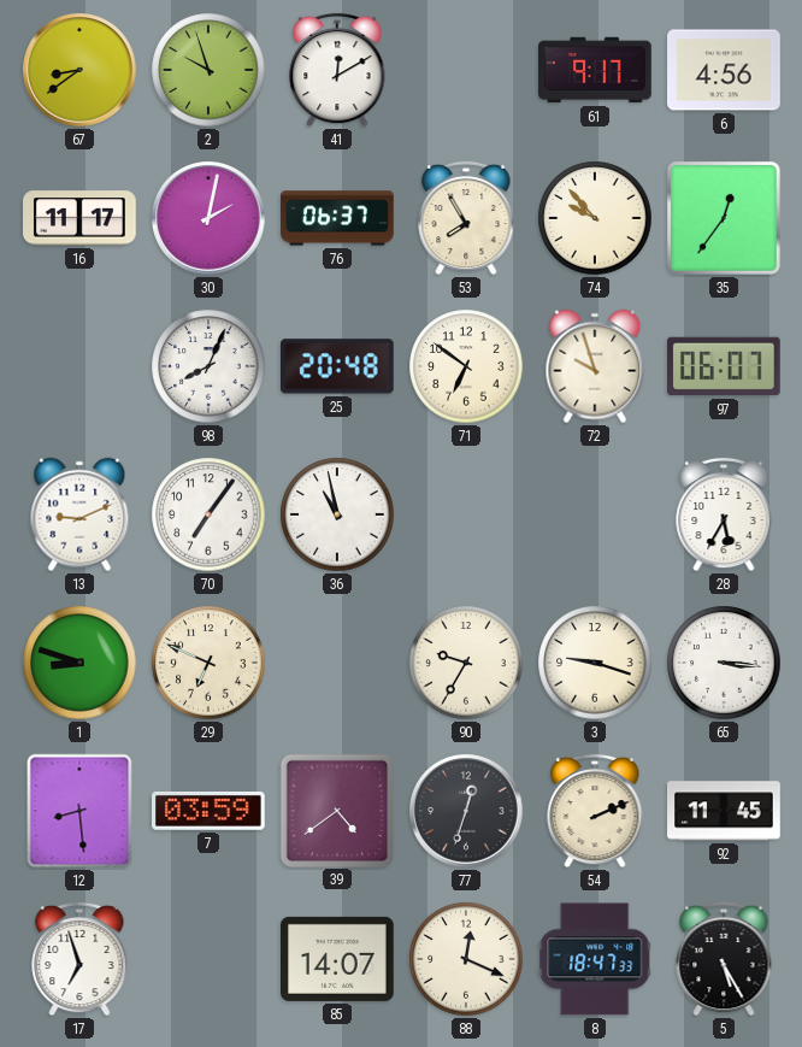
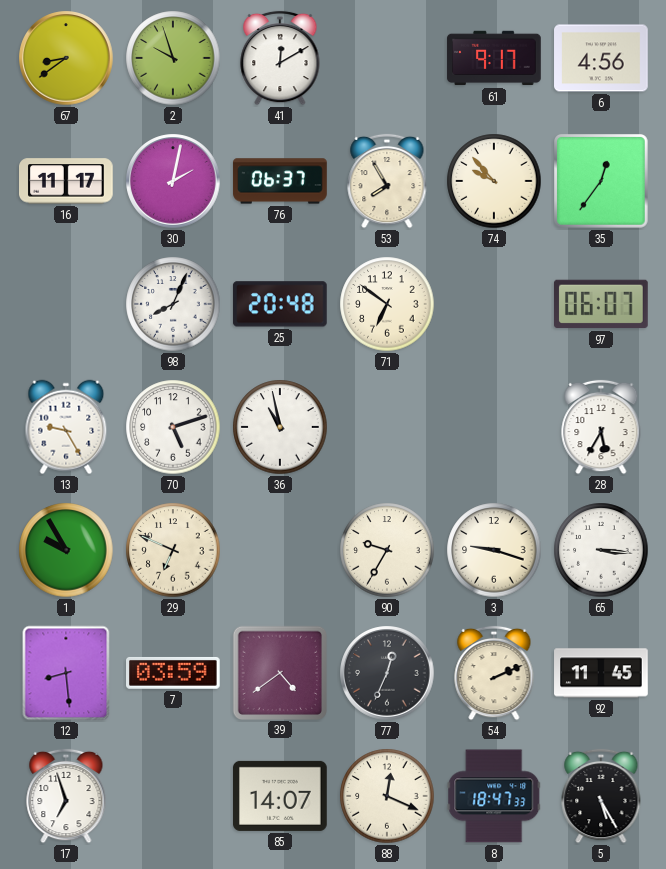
72: 9:57 -> none (595, 366)
13: 9:11 -> 9:25 (66, 427)
70: 7:06 -> 5:12 (173, 427)
1: 8:48 -> 9:55 (66, 550)
77: 12:33 -> 12:34 (387, 673)
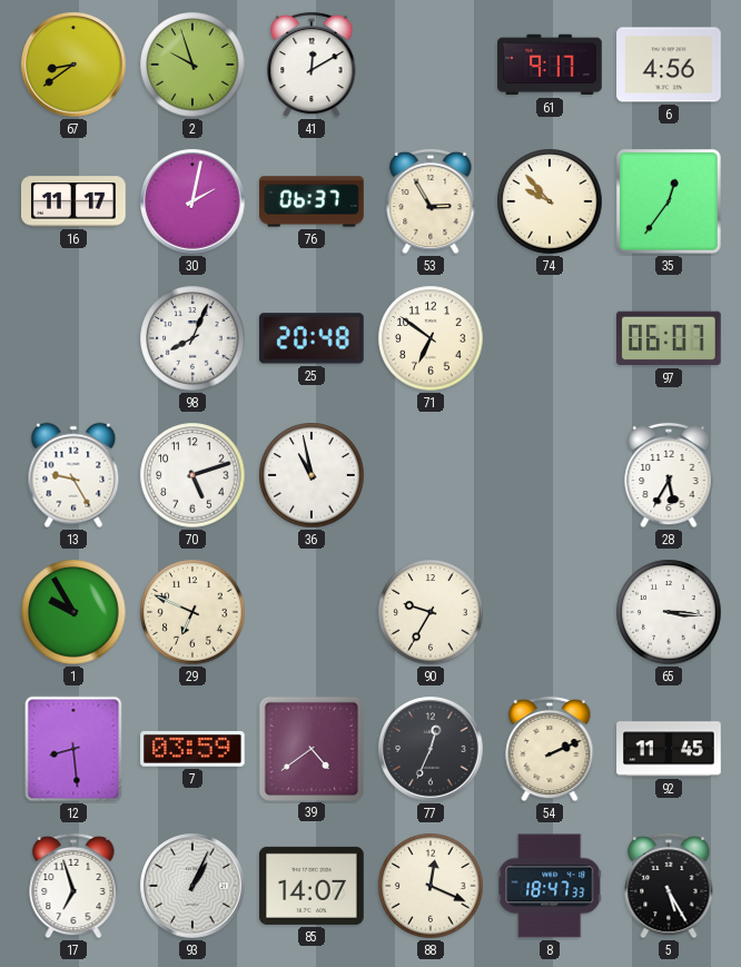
53: 7:55 -> 2:55 (431, 201)
3: 9:18 -> none (494, 550)
93: none -> 1:04 (192, 886)
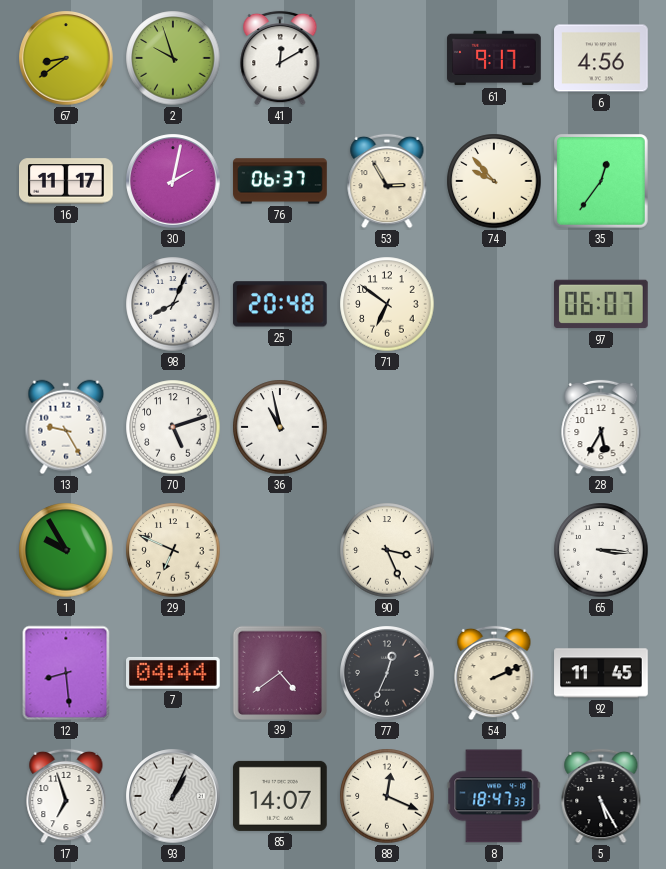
90: 9:35 -> 3:26 (387, 550)
7: 03:59 -> 04:44 (174, 673)
